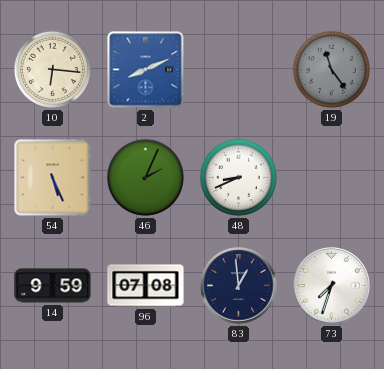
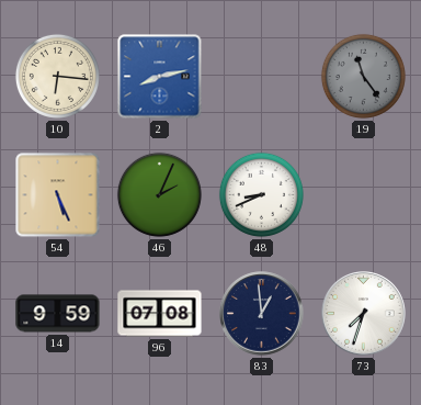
2: 8:11 -> 8:13 (160, 77)
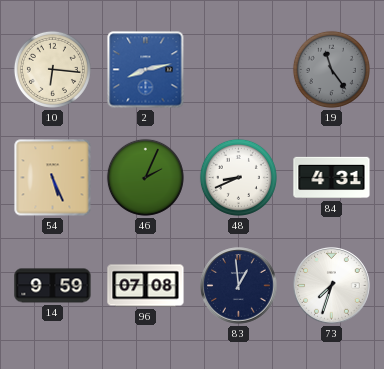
84: none -> 4:31 (332, 178)
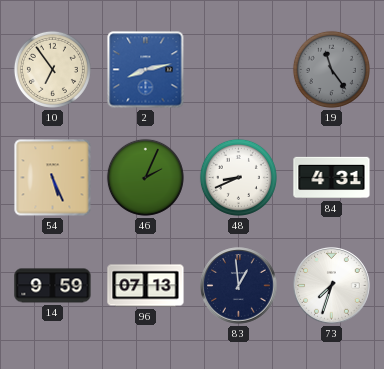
10: 6:16 -> 6:54 (52, 69)
96: 07:08 -> 07:13 (146, 286)
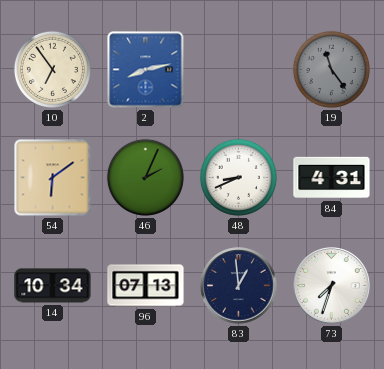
54: 5:26 -> 6:09 (53, 178)
14: 9:59 -> 10:34 (53, 286)
